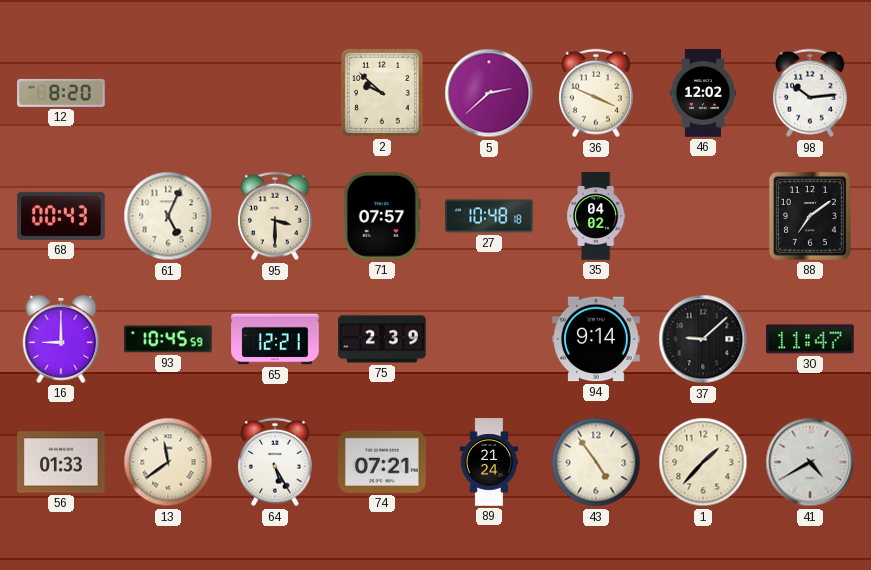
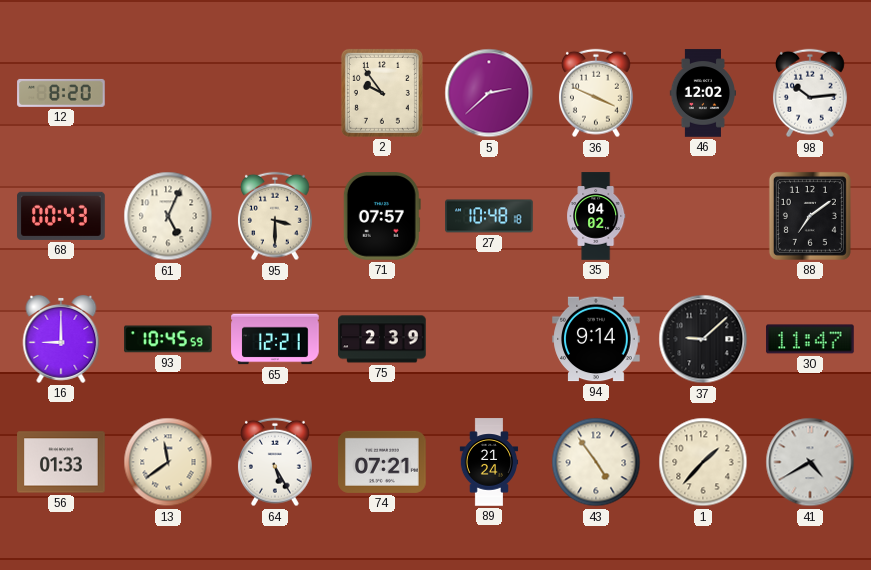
2: 9:52 -> 9:54 (382, 93)
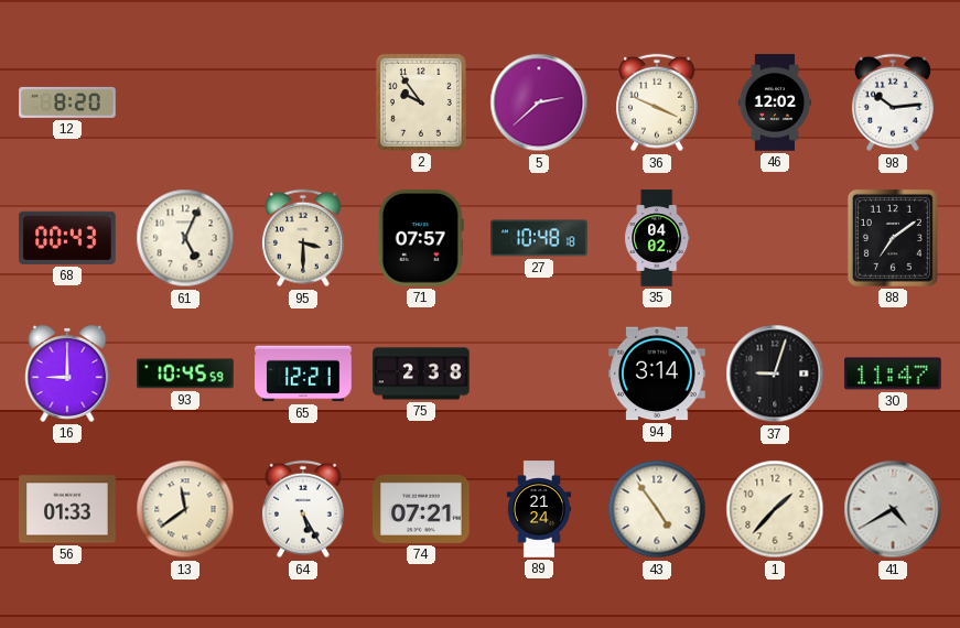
75: 2:39 -> 2:38 (421, 373)
94: 9:14 -> 3:14 (657, 373)
37: 9:08 -> 9:03 (775, 373)
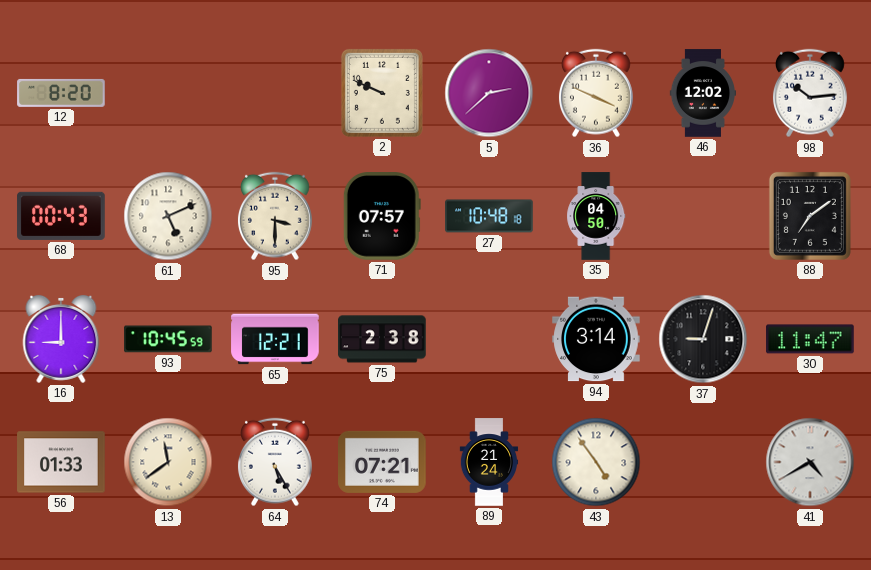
2: 9:54 -> 9:49 (382, 93)
61: 5:04 -> 5:11 (168, 216)
35: 04:02 -> 04:50 (596, 216)
1: 1:37 -> none (775, 509)
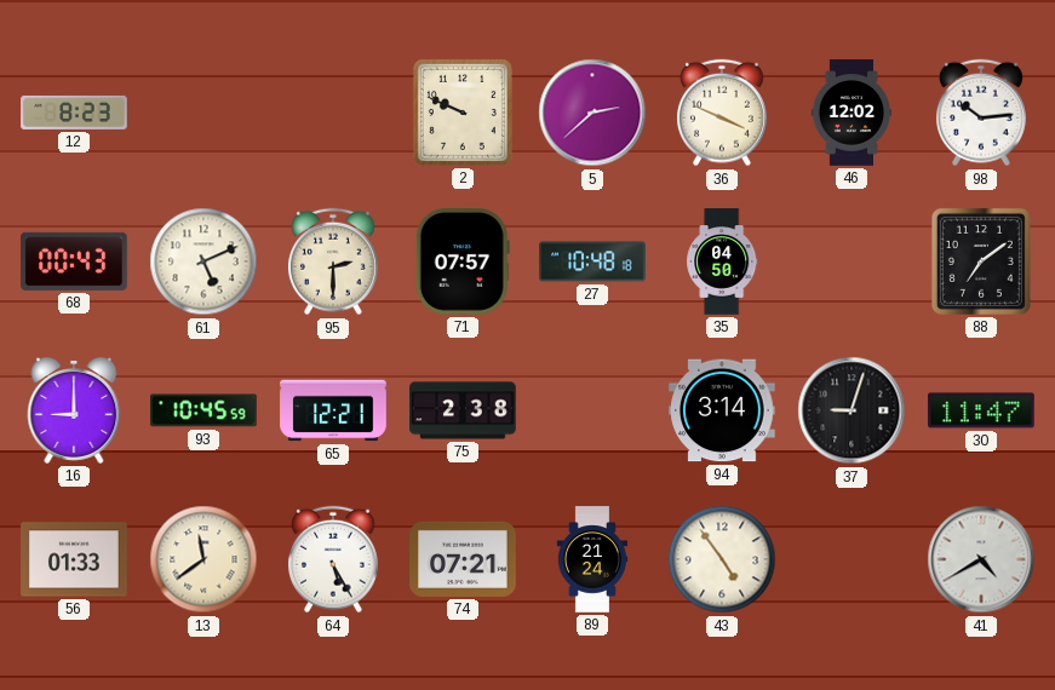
12: 8:20 -> 8:23 (74, 113)
95: 3:30 -> 2:30 (333, 261)
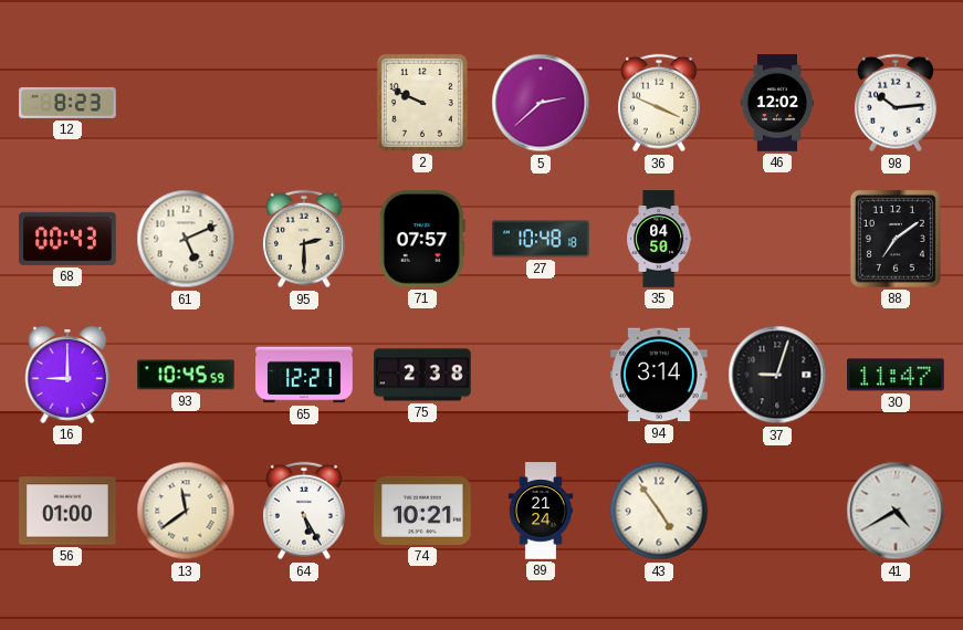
56: 01:33 -> 01:00 (67, 511)
74: 07:21 -> 10:21 (422, 511)
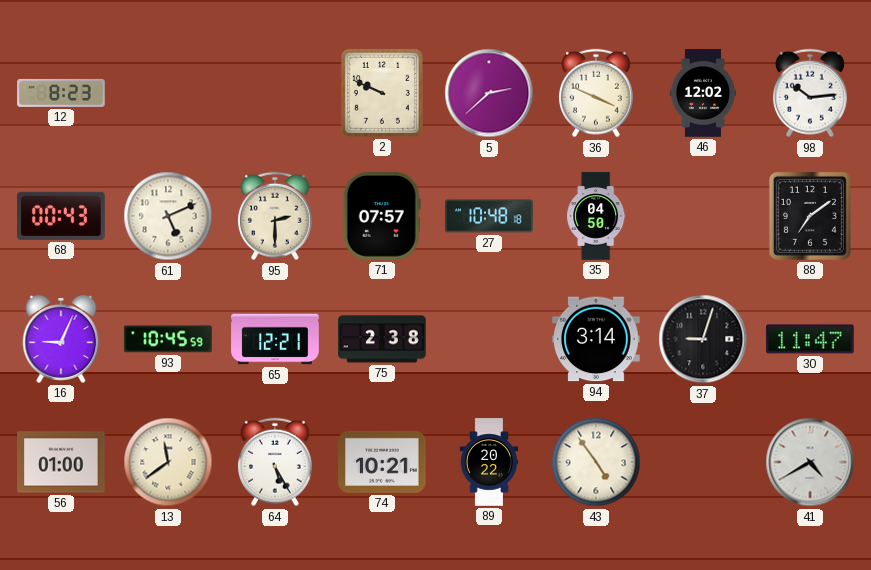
16: 9:00 -> 9:04 (61, 339)
89: 21:24 -> 20:22 (489, 462)
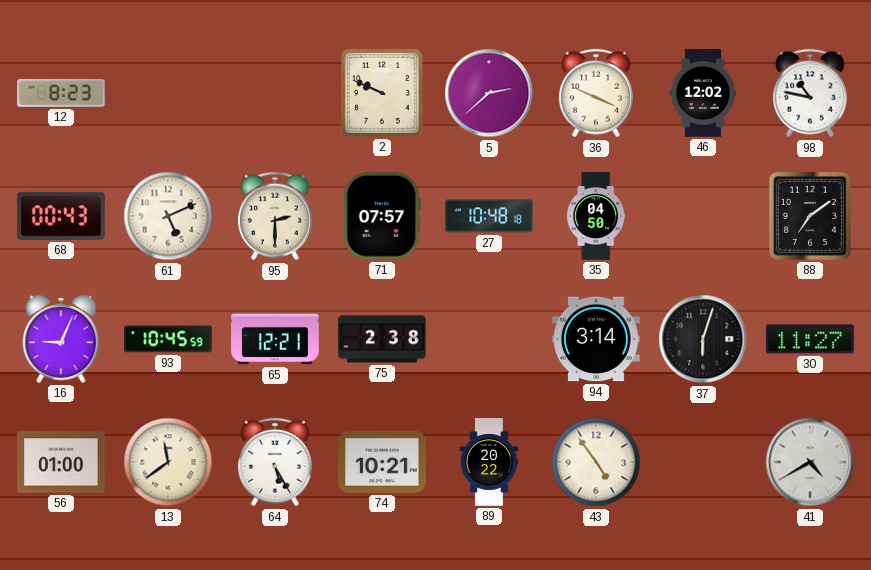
98: 10:14 -> 10:47 (810, 93)
37: 9:03 -> 6:03 (703, 339)
30: 11:47 -> 11:27 (810, 339)
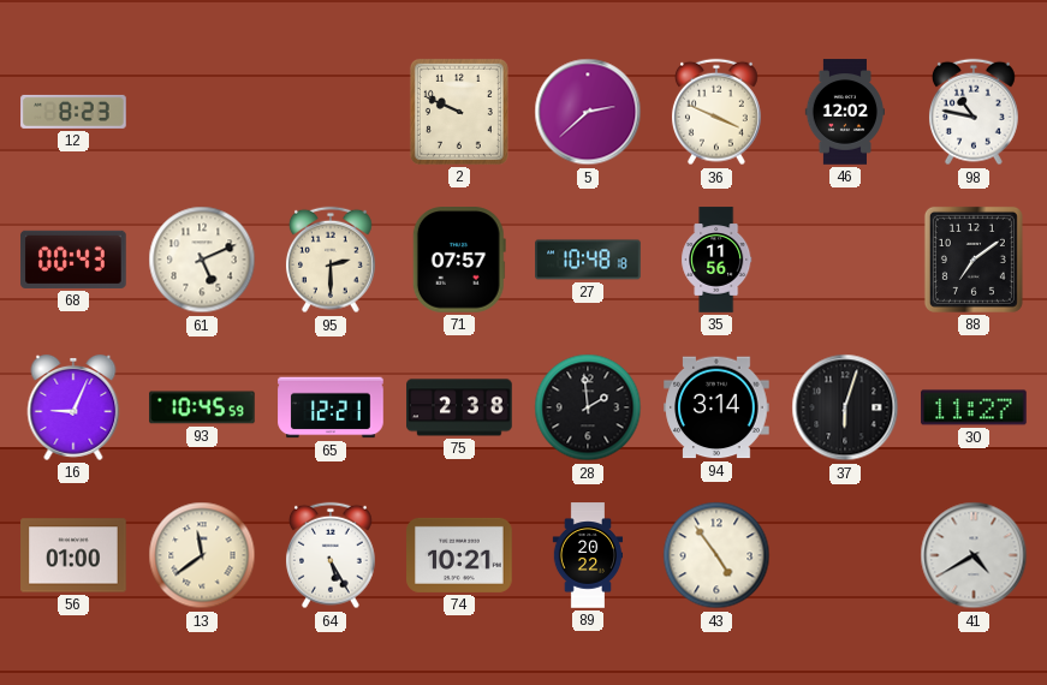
35: 04:50 -> 11:56 (716, 260)
28: none -> 1:59 (588, 407)
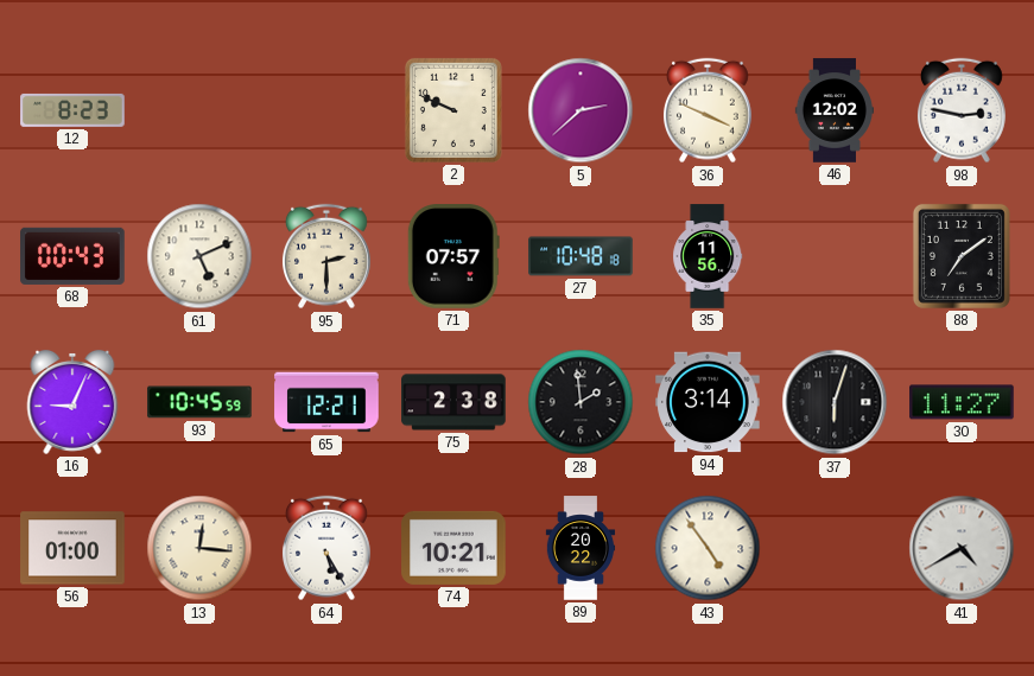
98: 10:47 -> 2:47 (962, 110)
13: 11:39 -> 12:16 (199, 548)
